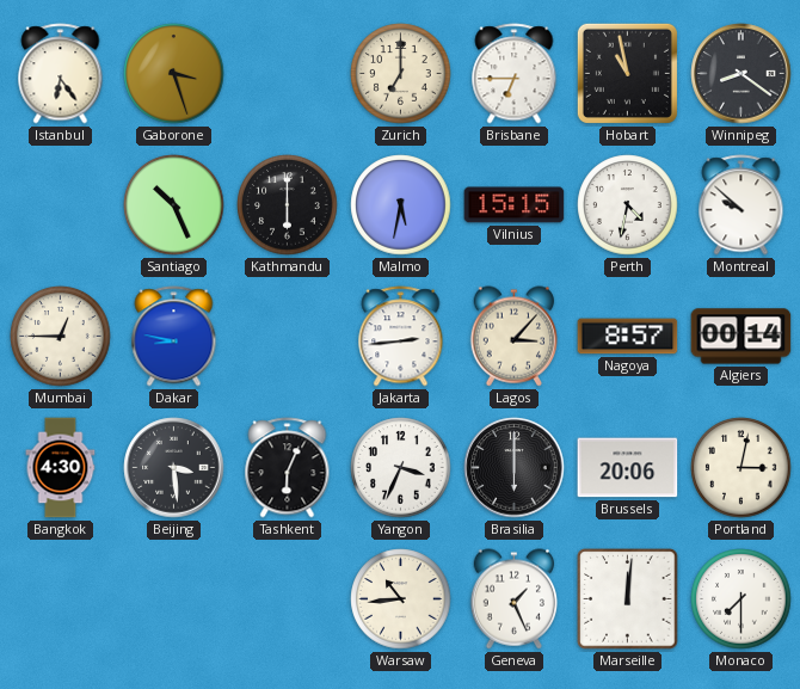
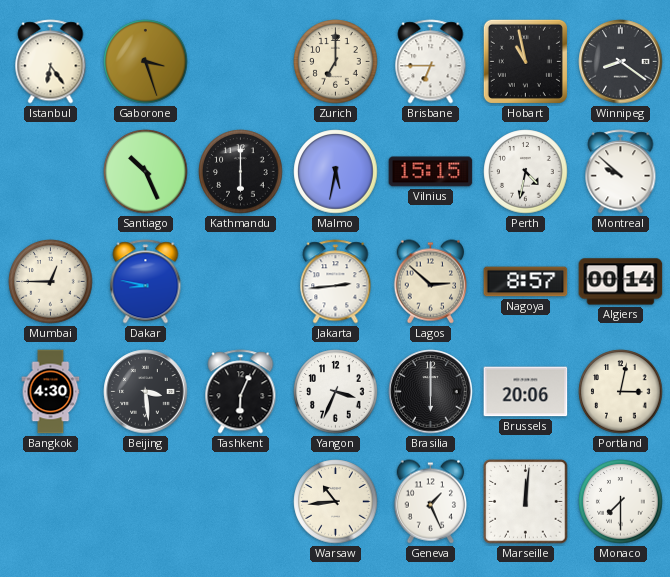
Lagos: 3:07 -> 2:52 (430, 282)
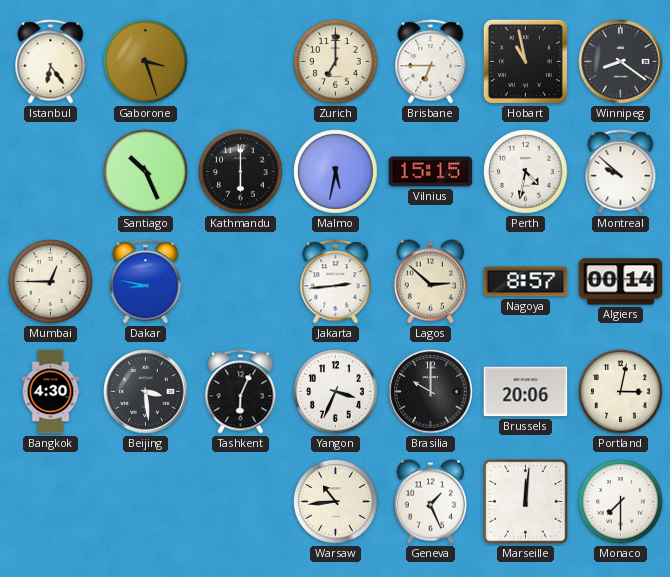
Brasilia: 6:00 -> 10:00 (431, 392)
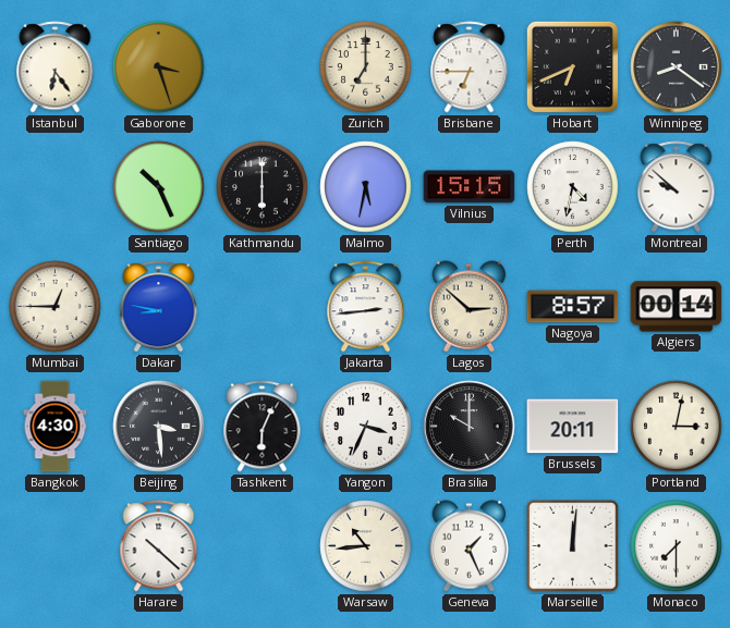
Hobart: 10:58 -> 6:41 (572, 66)
Brussels: 20:06 -> 20:11 (573, 427)
Harare: none -> 10:22 (159, 546)
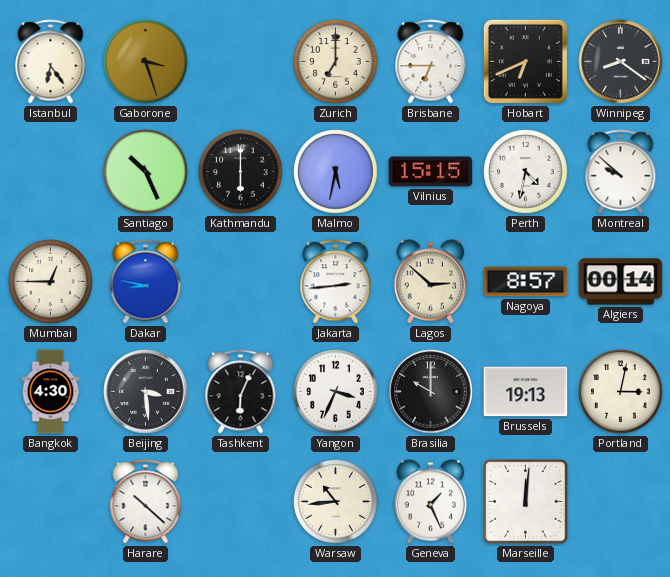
Brussels: 20:11 -> 19:13 (526, 392)
Monaco: 7:30 -> none (677, 546)
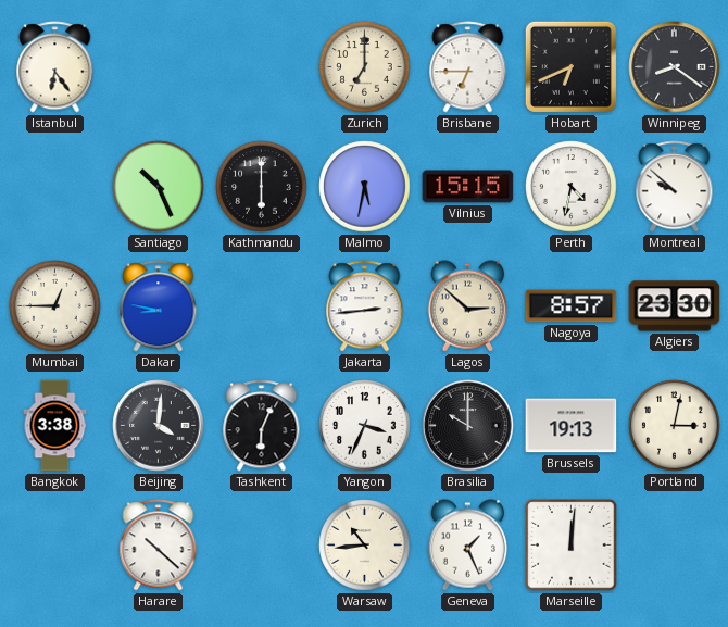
Gaborone: 3:27 -> none (146, 62)
Algiers: 00:14 -> 23:30 (675, 306)
Bangkok: 4:30 -> 3:38 (55, 426)
Beijing: 3:29 -> 4:01 (159, 426)
